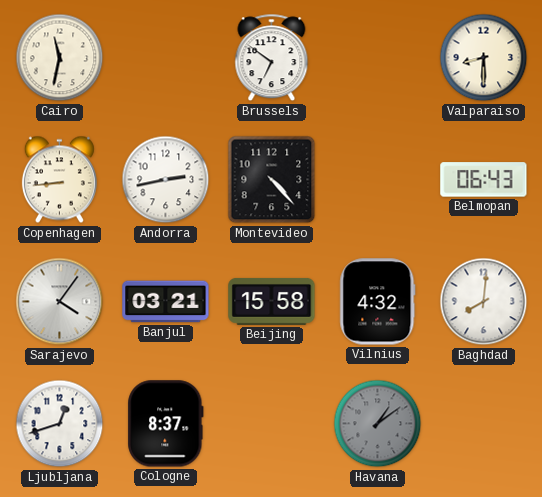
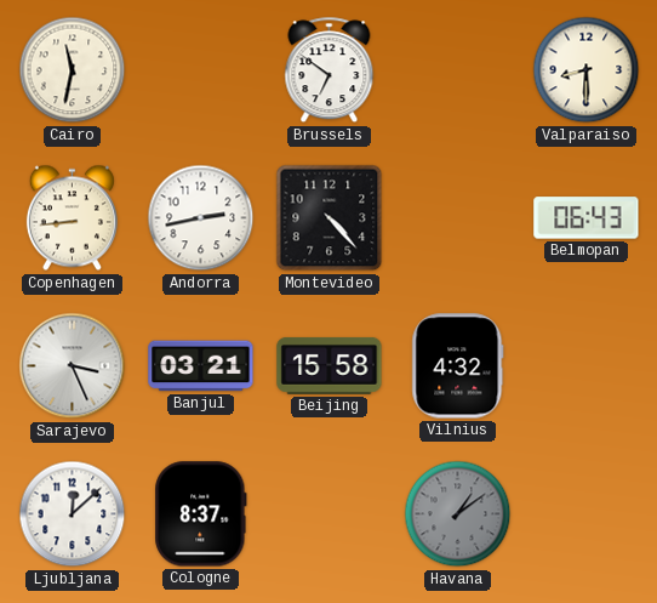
Sarajevo: 4:06 -> 3:26 (73, 366)
Baghdad: 8:01 -> none (484, 302)
Ljubljana: 12:42 -> 12:08 (73, 514)
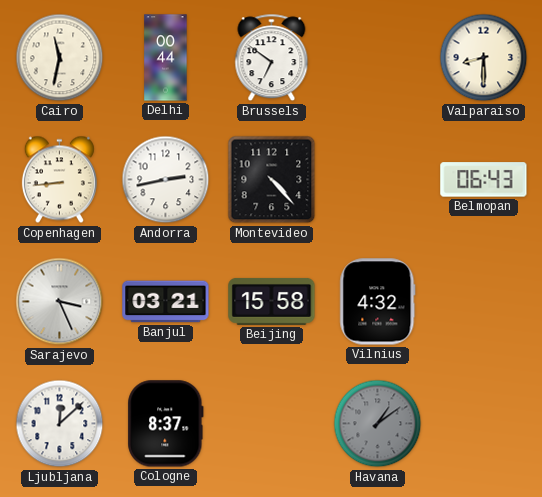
Delhi: none -> 00:44 (166, 58)
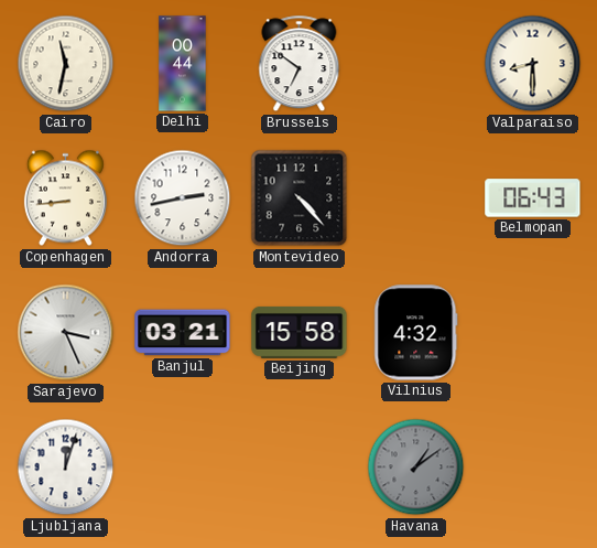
Ljubljana: 12:08 -> 12:03 (66, 468)
Cologne: 8:37 -> none (166, 424)
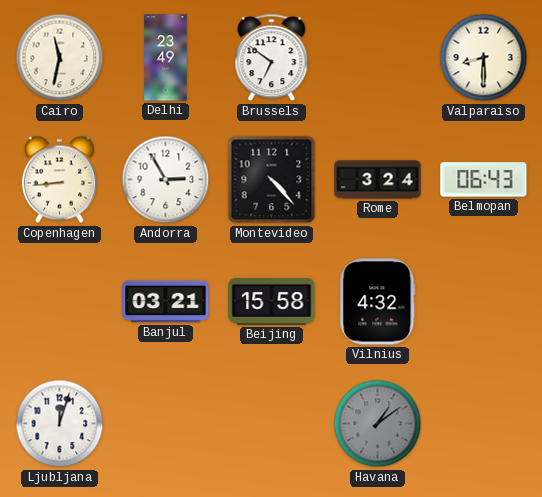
Delhi: 00:44 -> 23:49 (166, 58)
Andorra: 2:43 -> 2:55 (166, 180)
Rome: none -> 3:24 (378, 180)
Sarajevo: 3:26 -> none (66, 333)
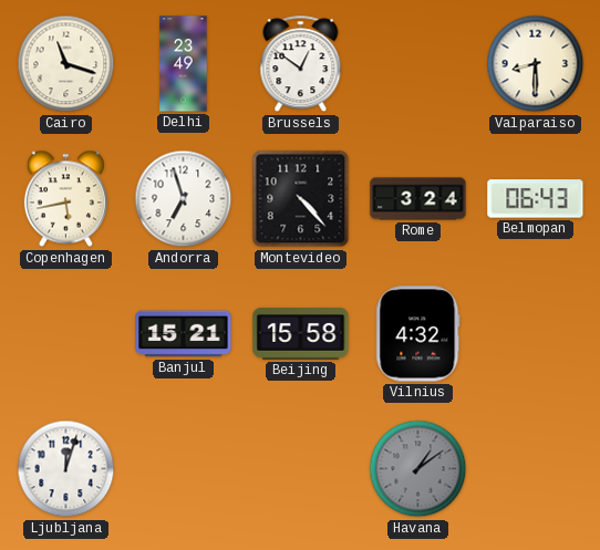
Cairo: 11:32 -> 11:18 (66, 64)
Brussels: 6:51 -> 12:51 (301, 64)
Copenhagen: 8:44 -> 5:43 (65, 199)
Andorra: 2:55 -> 6:57 (184, 199)
Banjul: 03:21 -> 15:21 (184, 334)
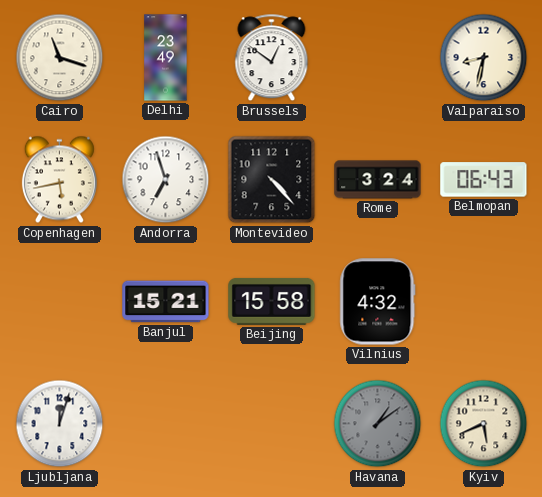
Valparaiso: 8:30 -> 8:32 (484, 58)
Kyiv: none -> 5:41 (484, 424)
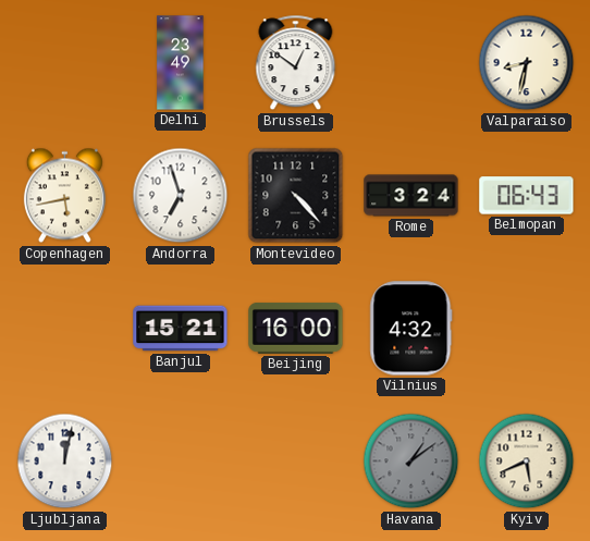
Cairo: 11:18 -> none (60, 58)
Beijing: 15:58 -> 16:00 (296, 328)
Ljubljana: 12:03 -> 12:02 (65, 462)
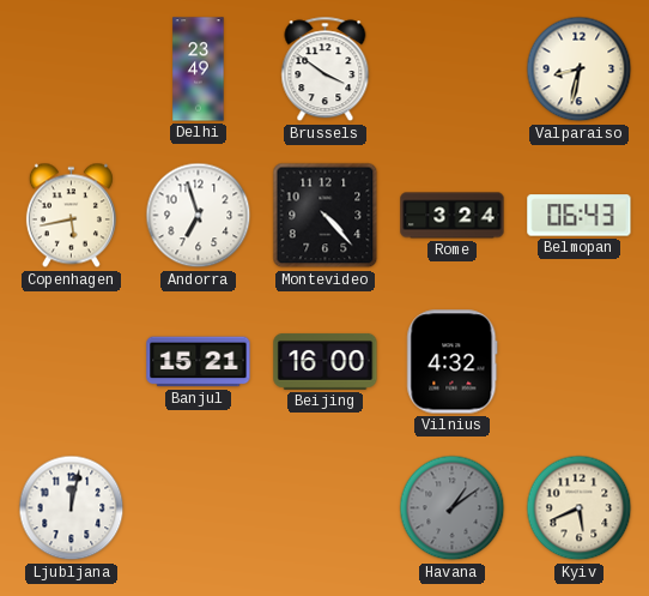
Brussels: 12:51 -> 3:51 (326, 70)
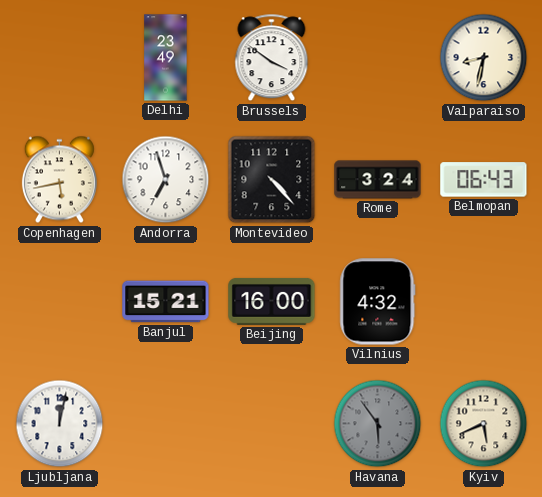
Havana: 1:09 -> 5:54 (378, 424)
